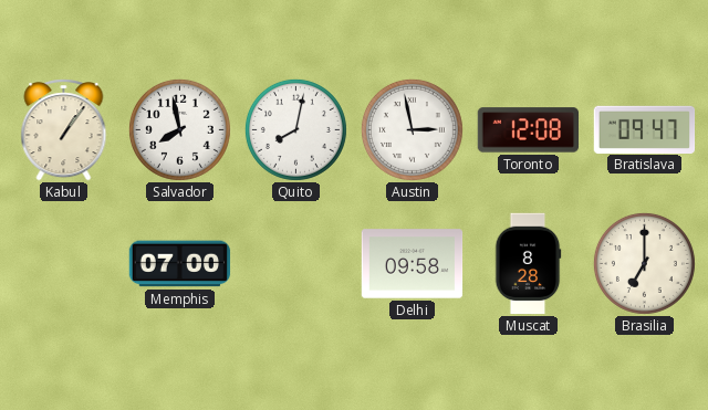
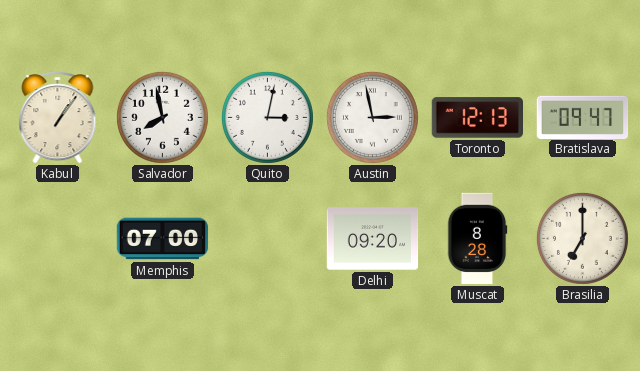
Quito: 8:02 -> 3:02 (267, 117)
Toronto: 12:08 -> 12:13 (477, 118)
Delhi: 09:58 -> 09:20 (373, 239)
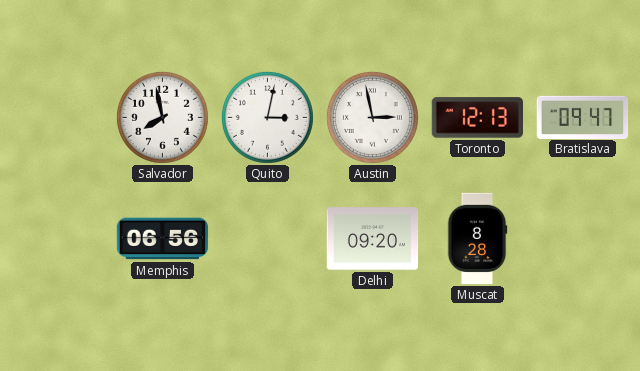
Kabul: 1:06 -> none (58, 118)
Memphis: 07:00 -> 06:56 (163, 239)
Brasilia: 7:00 -> none (582, 238)
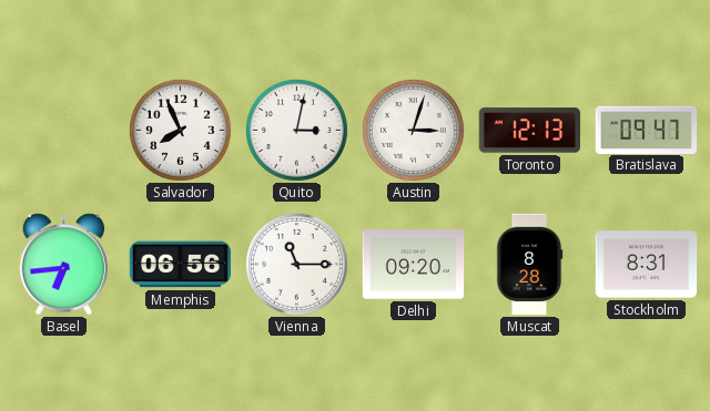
Salvador: 7:58 -> 7:56 (180, 130)
Austin: 2:58 -> 3:03 (413, 130)
Basel: none -> 6:44 (64, 265)
Vienna: none -> 11:15 (296, 264)
Stockholm: none -> 8:31 (647, 265)
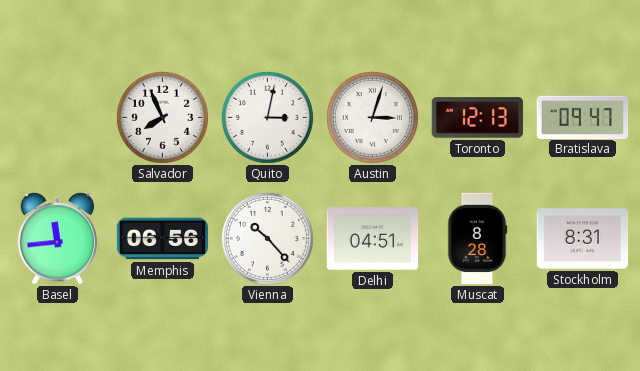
Basel: 6:44 -> 11:44 (58, 239)
Vienna: 11:15 -> 10:23 (267, 238)
Delhi: 09:20 -> 04:51 (373, 239)
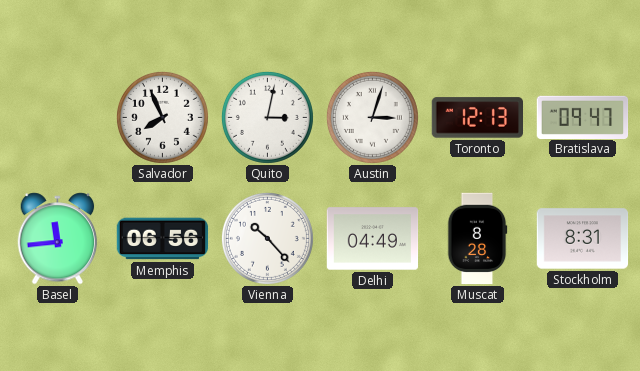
Delhi: 04:51 -> 04:49 (373, 239)
